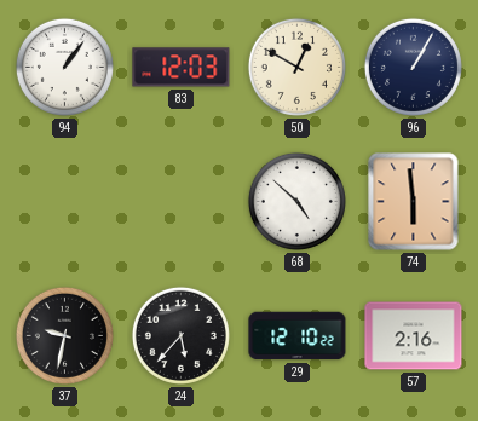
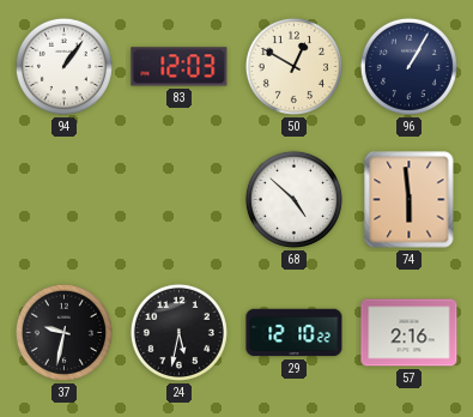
24: 5:37 -> 5:32 (178, 332)
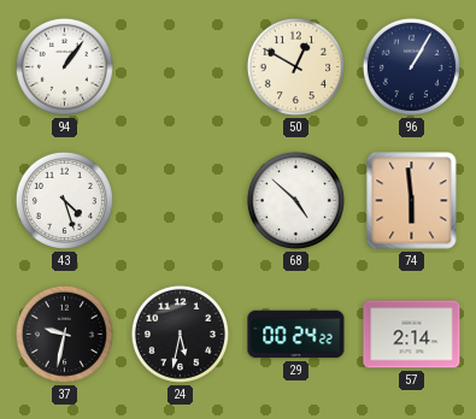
83: 12:03 -> none (180, 67)
43: none -> 4:27 (64, 200)
29: 12:10 -> 00:24 (296, 335)
57: 2:16 -> 2:14 (412, 335)
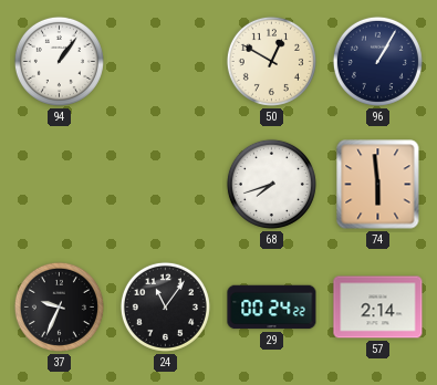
43: 4:27 -> none (64, 200)
68: 4:52 -> 7:42 (271, 184)
37: 9:32 -> 9:34 (59, 306)
24: 5:32 -> 11:06 (165, 306)
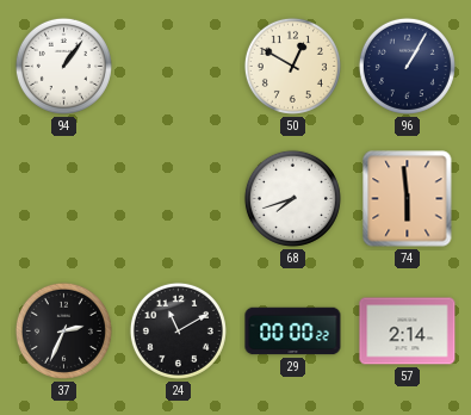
37: 9:34 -> 2:34 (63, 330)
24: 11:06 -> 11:10 (178, 330)
29: 00:24 -> 00:00 (293, 332)
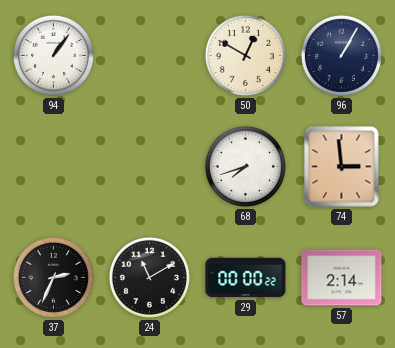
74: 5:59 -> 2:59 (342, 167)
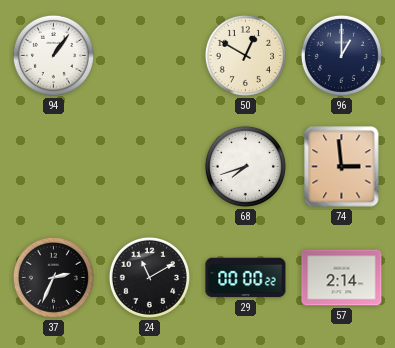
96: 1:05 -> 1:00 (341, 55)
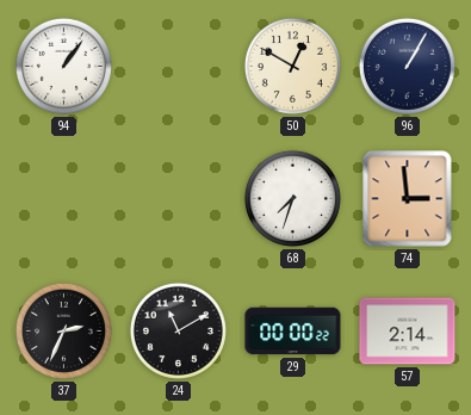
96: 1:00 -> 1:05 (407, 66)
68: 7:42 -> 7:33 (292, 198)
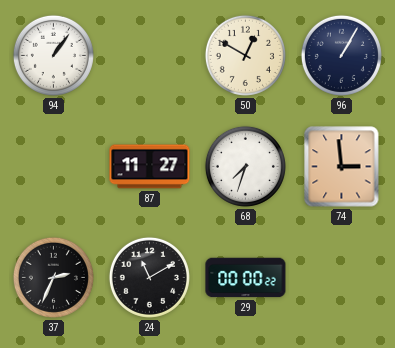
87: none -> 11:27 (150, 167)
57: 2:14 -> none (408, 332)
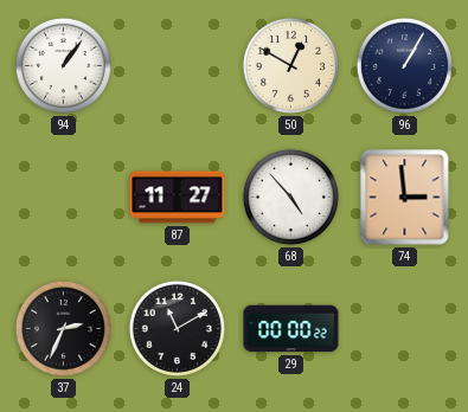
68: 7:33 -> 4:53 (290, 197)
